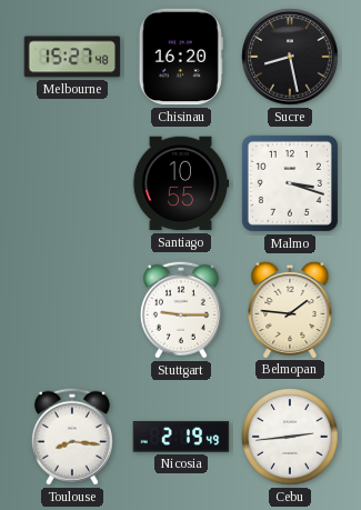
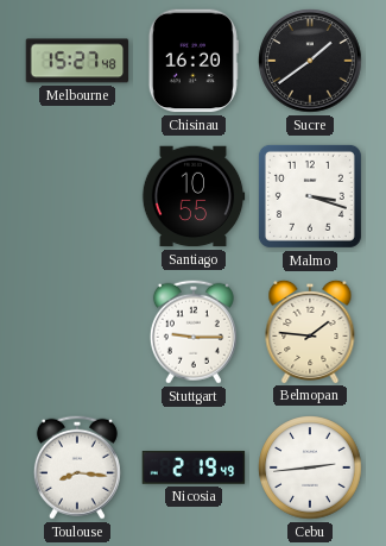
Sucre: 8:28 -> 1:39 (310, 61)
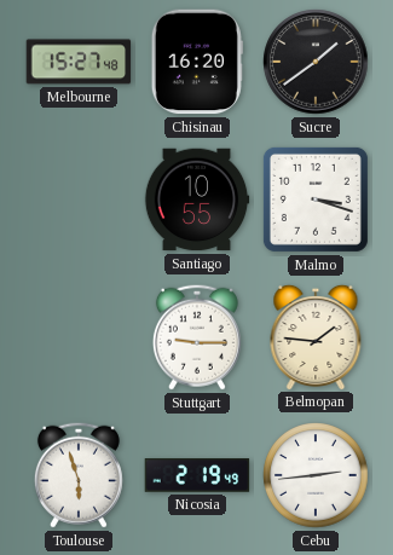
Toulouse: 8:16 -> 5:57 (79, 475)
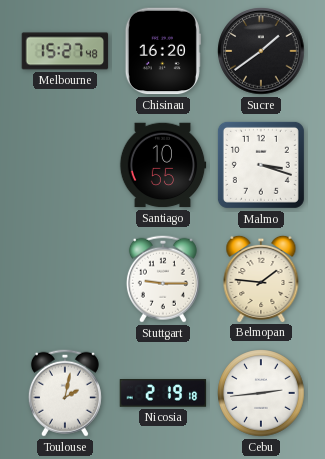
Toulouse: 5:57 -> 2:02 (65, 393)
Nicosia: 2:19:49 -> 2:19:18 (163, 393)
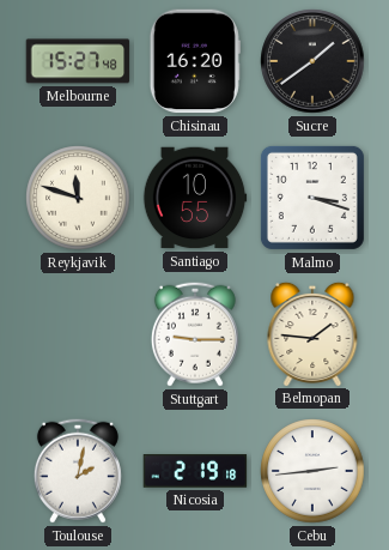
Reykjavik: none -> 11:48 (78, 198)
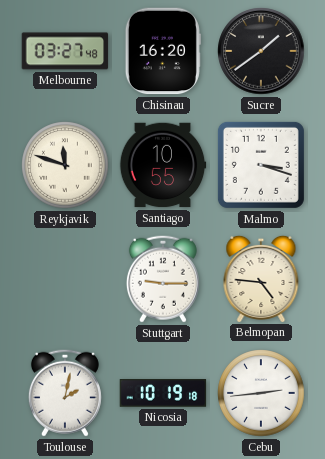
Melbourne: 15:27 -> 03:27 (65, 51)
Belmopan: 1:46 -> 4:46 (261, 278)
Nicosia: 2:19 -> 10:19 (163, 393)
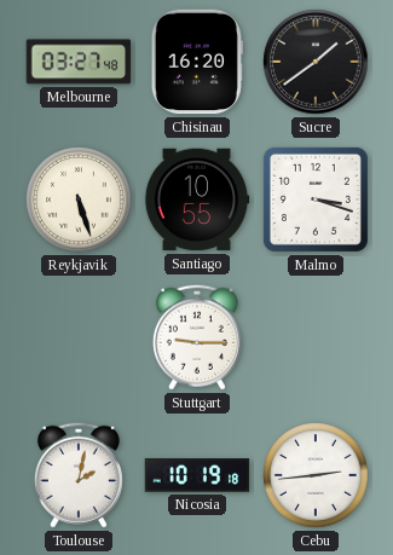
Reykjavik: 11:48 -> 5:27 (79, 200)
Belmopan: 4:46 -> none (261, 278)
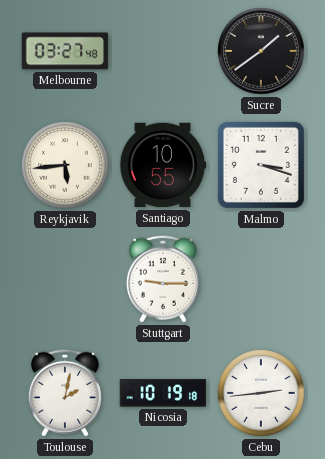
Chisinau: 16:20 -> none (197, 62)
Reykjavik: 5:27 -> 5:44 (65, 165)
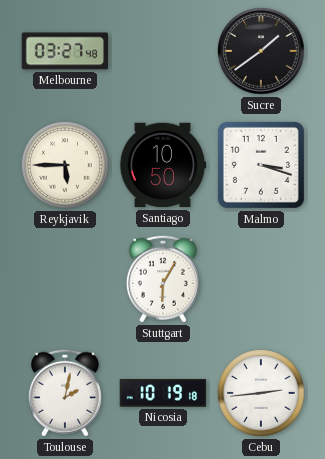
Reykjavik: 5:44 -> 5:45 (65, 165)
Santiago: 10:55 -> 10:50 (163, 165)
Stuttgart: 9:15 -> 6:05 (163, 279)
